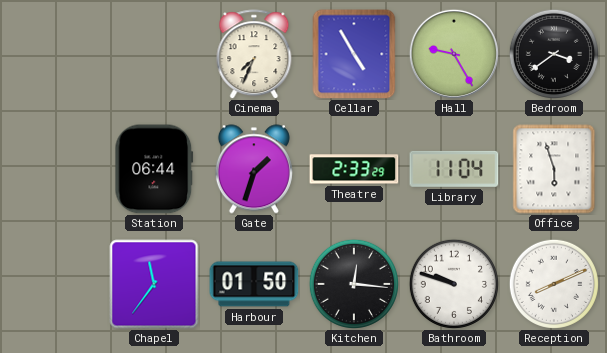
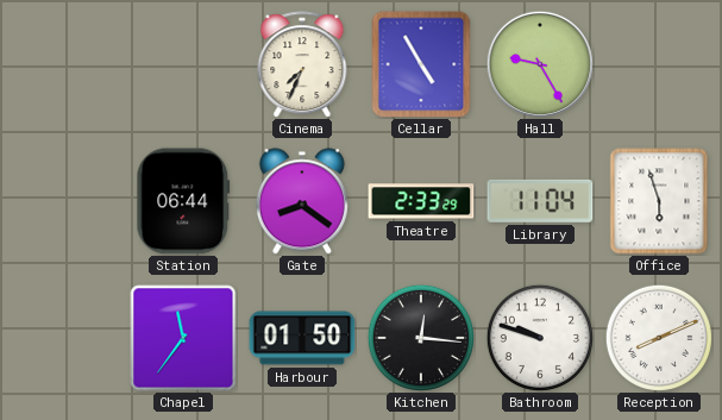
Bedroom: 3:39 -> none (554, 54)
Gate: 1:33 -> 8:21 (302, 201)
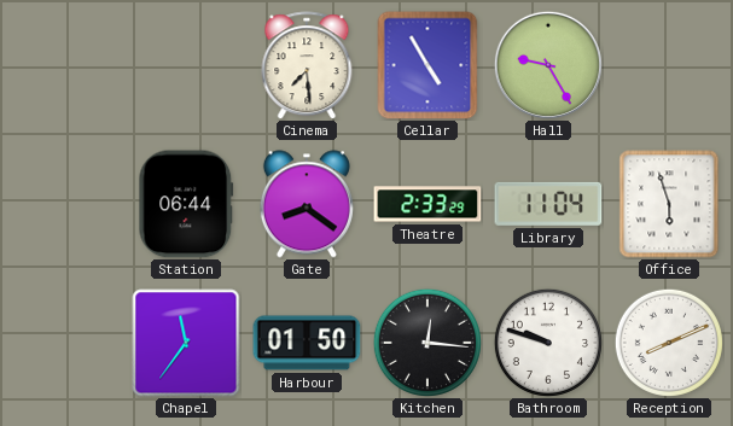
Cinema: 7:34 -> 7:29 (307, 65)
